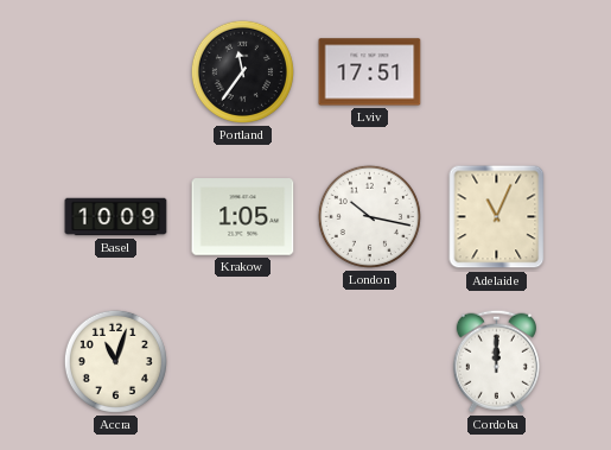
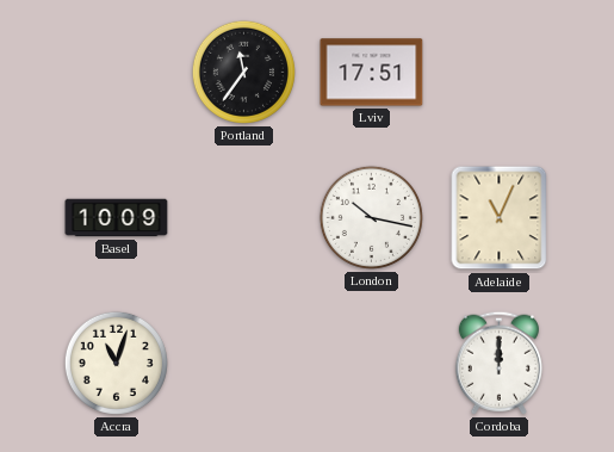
Krakow: 1:05 -> none (243, 217)
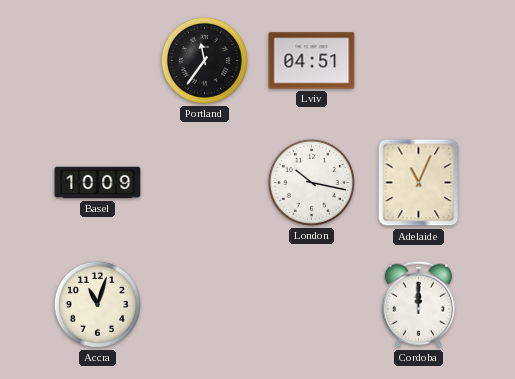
Lviv: 17:51 -> 04:51 (312, 61)
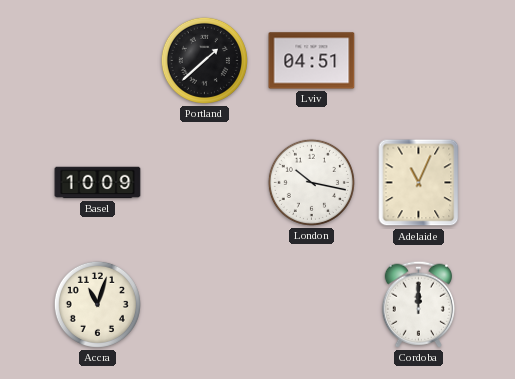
Portland: 11:36 -> 1:38 (204, 60)
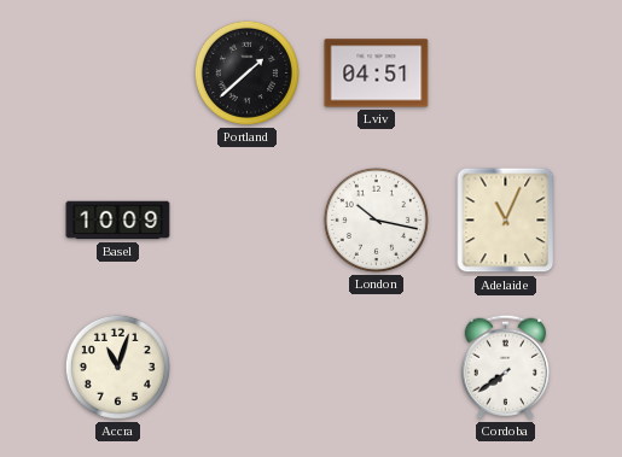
Cordoba: 12:00 -> 7:39 (505, 367)
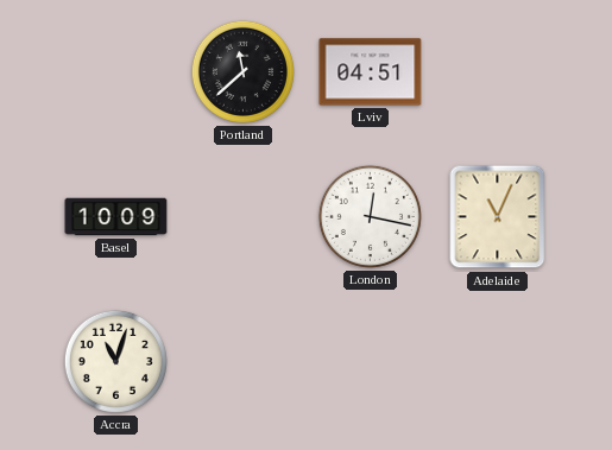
Portland: 1:38 -> 11:38 (242, 71)
London: 10:17 -> 12:17 (370, 216)
Cordoba: 7:39 -> none (505, 367)
